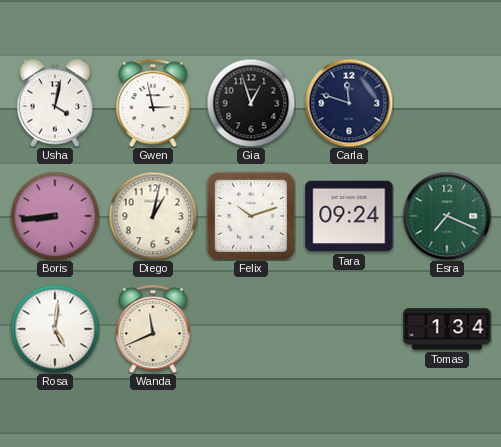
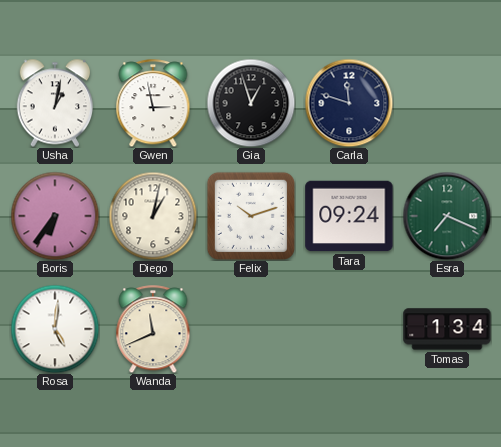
Usha: 4:02 -> 1:02 (55, 103)
Boris: 8:44 -> 6:36 (55, 216)
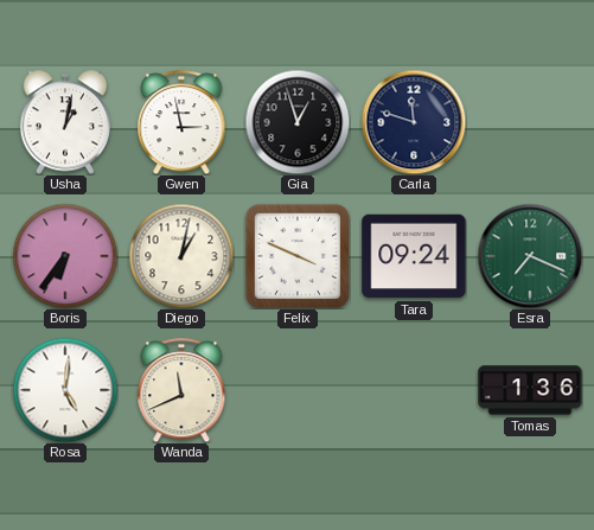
Felix: 10:12 -> 3:49 (298, 256)
Tomas: 1:34 -> 1:36 (530, 390)
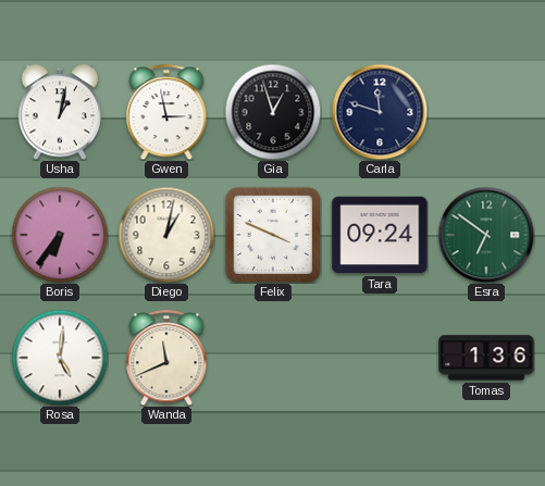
Esra: 7:19 -> 6:51 (486, 235)
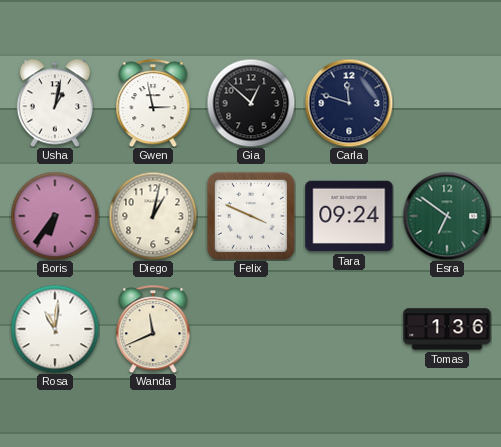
Gia: 12:57 -> 12:52 (251, 103)
Rosa: 5:01 -> 11:01 (55, 329)
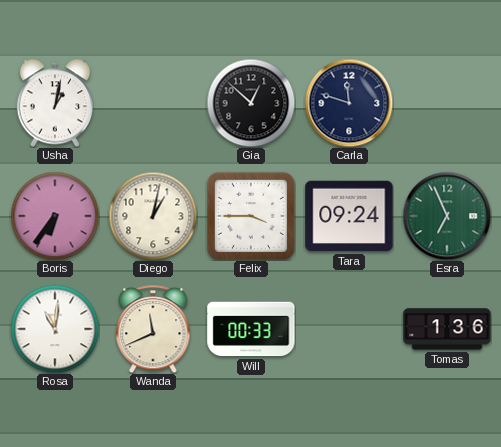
Gwen: 2:58 -> none (153, 103)
Felix: 3:49 -> 3:45 (251, 216)
Esra: 6:51 -> 6:56 (447, 216)
Will: none -> 00:33 (251, 329)
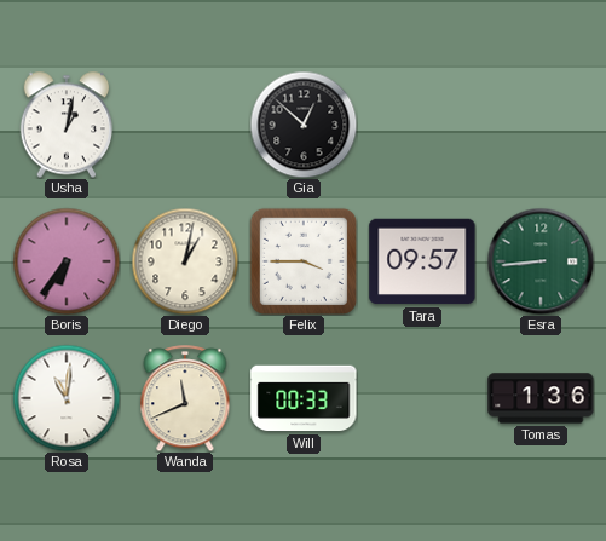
Carla: 11:48 -> none (349, 103)
Tara: 09:24 -> 09:57 (422, 261)
Esra: 6:56 -> 8:44 (541, 261)
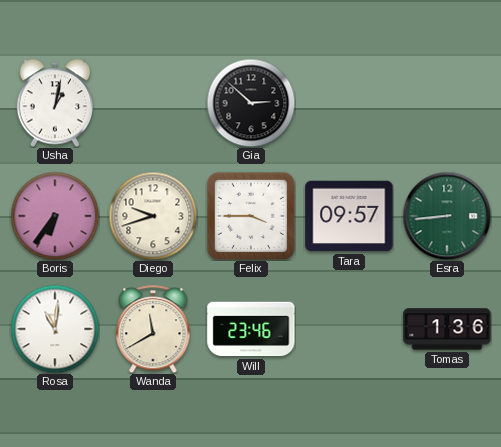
Gia: 12:52 -> 2:52 (251, 103)
Diego: 1:02 -> 9:42 (153, 216)
Wanda: 11:41 -> 11:40 (153, 329)
Will: 00:33 -> 23:46 (251, 329)
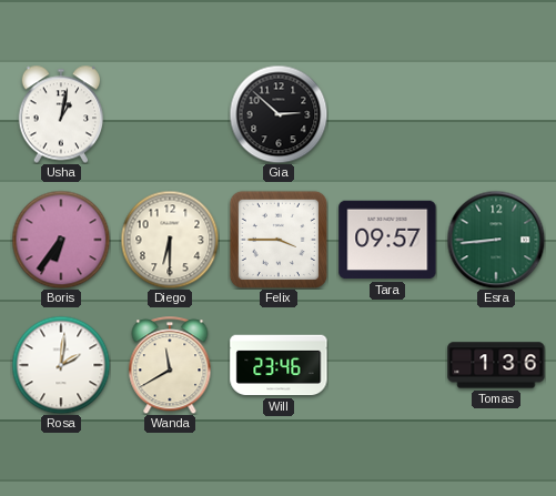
Diego: 9:42 -> 6:30 (170, 240)
Rosa: 11:01 -> 2:01 (61, 365)
